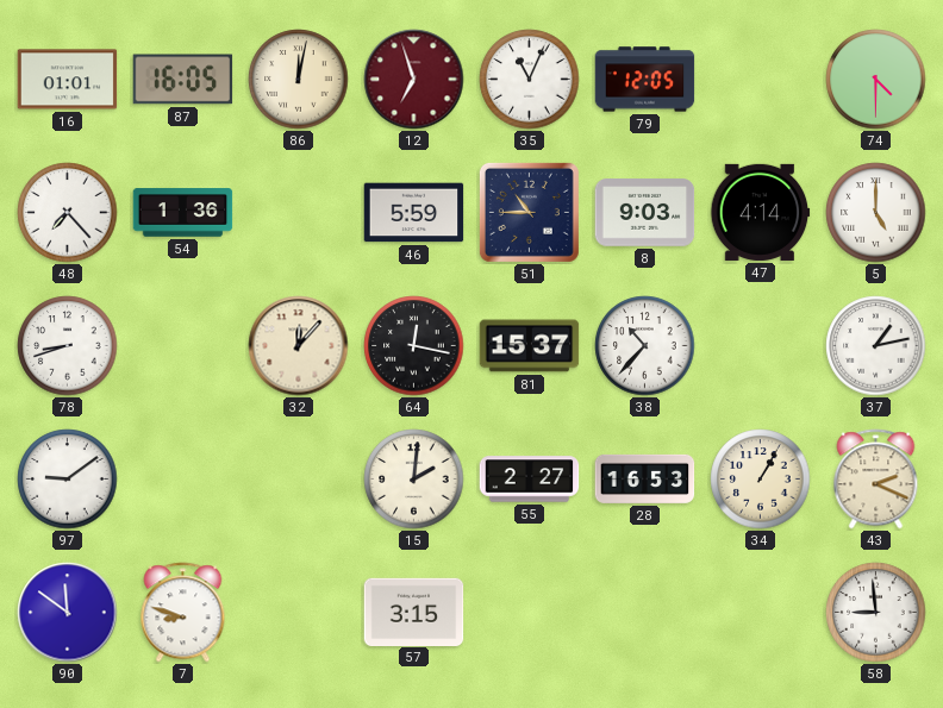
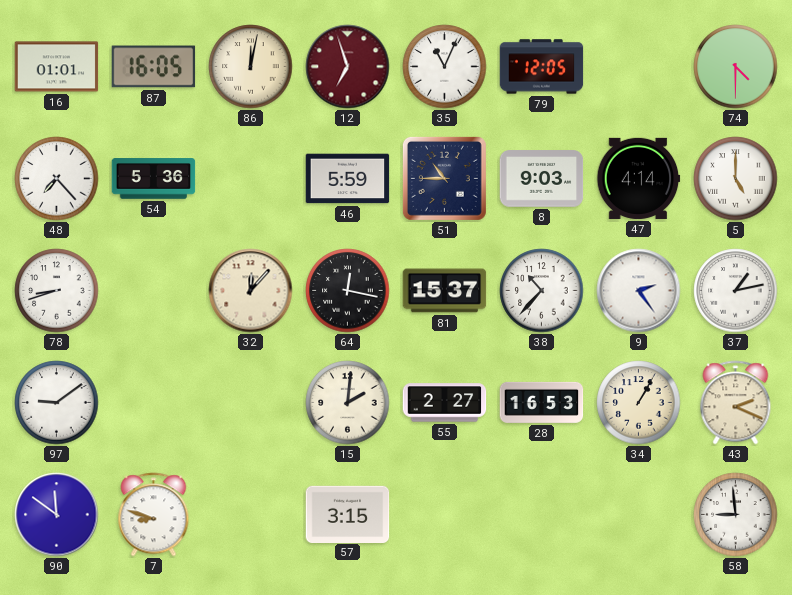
54: 1:36 -> 5:36 (154, 179)
9: none -> 2:24 (639, 291)
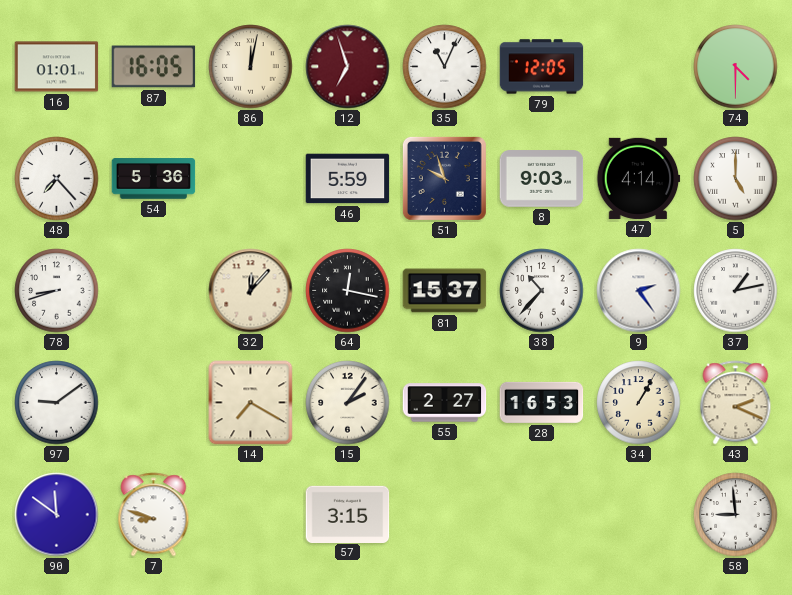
51: 10:45 -> 9:57 (444, 178)
14: none -> 7:20 (251, 403)
15: 2:01 -> 2:06 (348, 403)
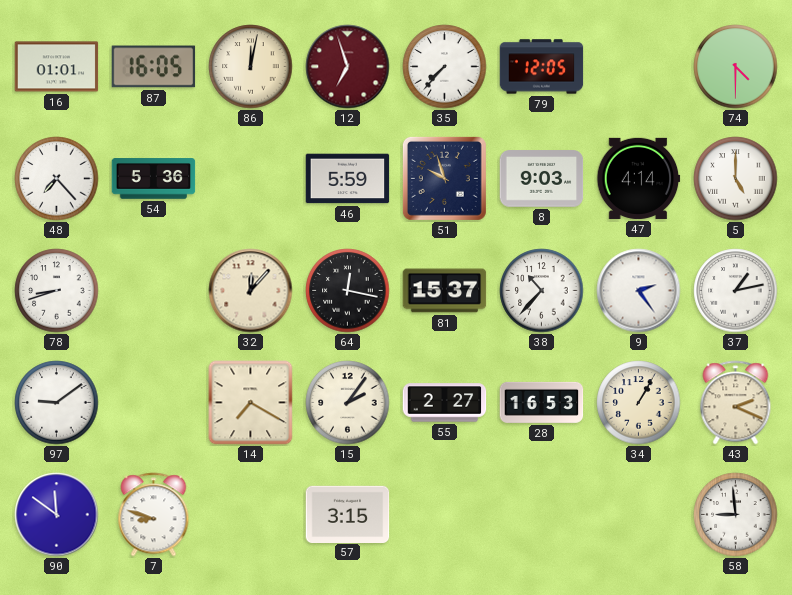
35: 11:04 -> 7:37 (445, 67)
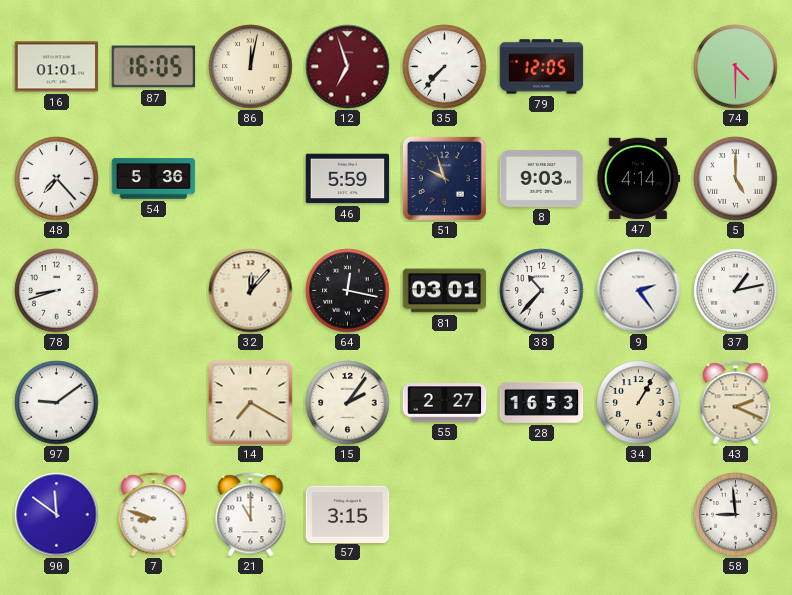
81: 15:37 -> 03:01 (445, 291)
21: none -> 11:00 (251, 515)
